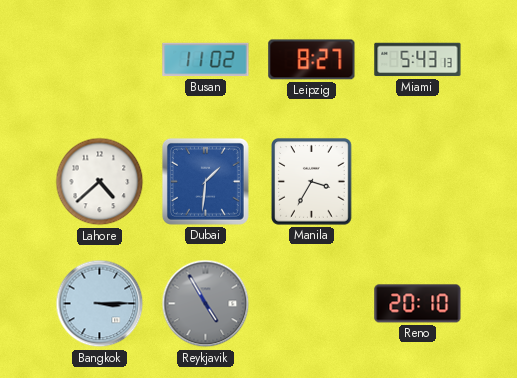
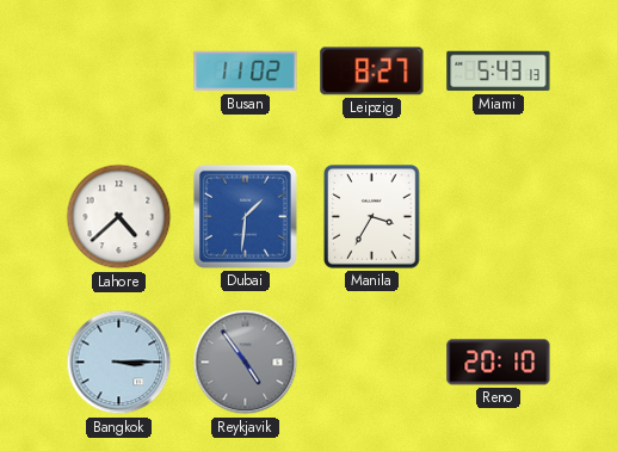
Reykjavik: 4:55 -> 4:54 (246, 363)
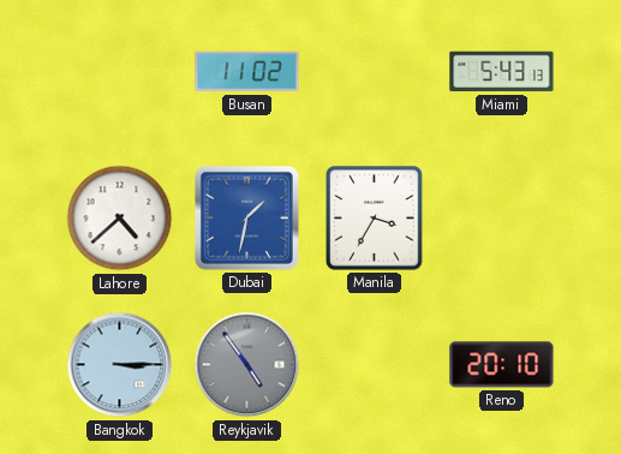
Leipzig: 8:27 -> none (372, 72)
Dubai: 1:31 -> 1:32 (246, 217)
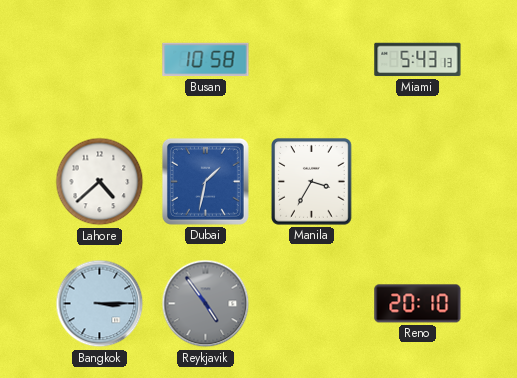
Busan: 11:02 -> 10:58 (206, 60)
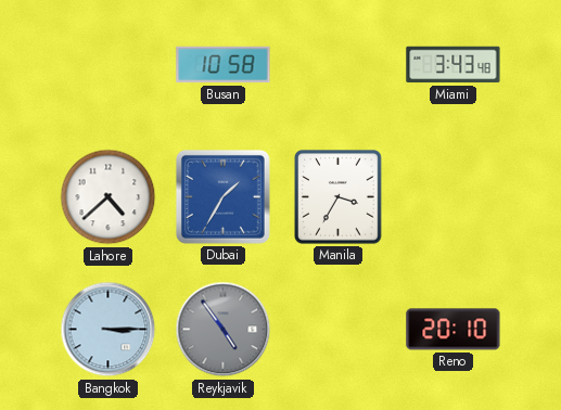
Miami: 5:43 -> 3:43 (454, 65)
Dubai: 1:32 -> 1:35 (222, 196)
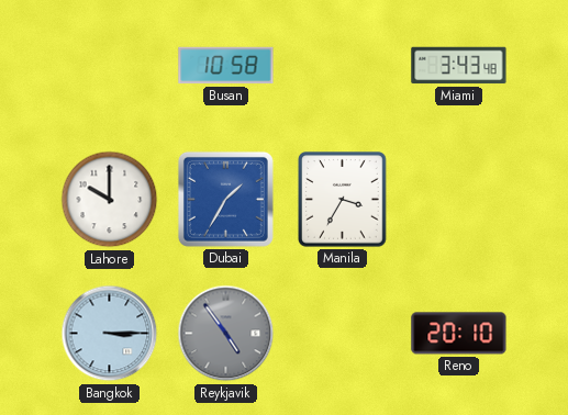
Lahore: 4:38 -> 10:00 (110, 200)
